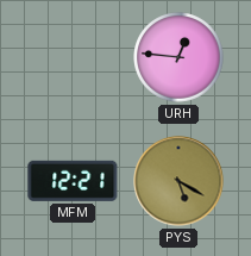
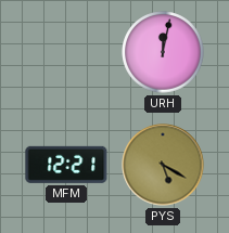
URH: 12:46 -> 12:02 (163, 52)
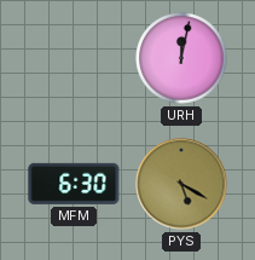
MFM: 12:21 -> 6:30 (74, 184)
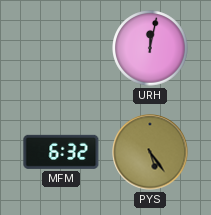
MFM: 6:30 -> 6:32 (61, 152)
PYS: 5:20 -> 5:24 (150, 152)
